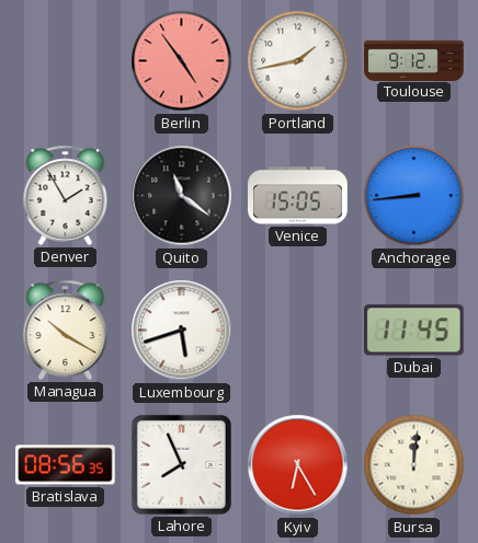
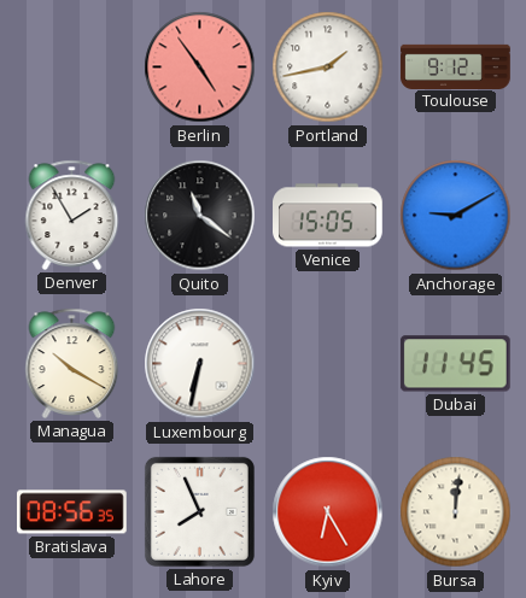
Anchorage: 8:44 -> 9:10 (456, 216)
Luxembourg: 5:42 -> 6:32 (200, 364)
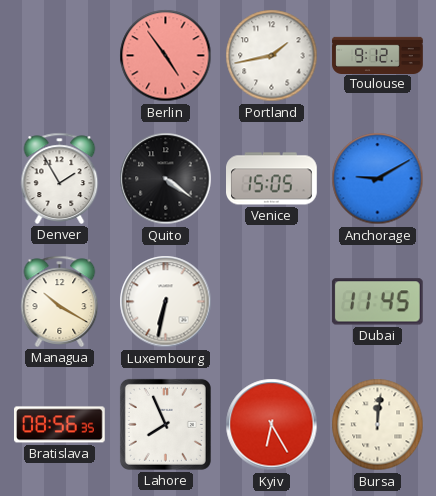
Quito: 11:21 -> 4:21 (166, 179)
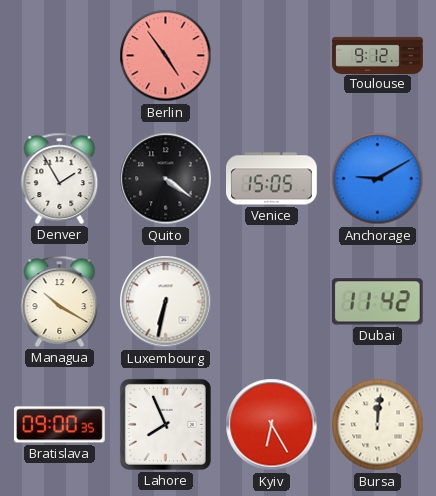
Portland: 1:43 -> none (272, 56)
Dubai: 11:45 -> 11:42 (377, 302)
Bratislava: 08:56 -> 09:00 (60, 425)
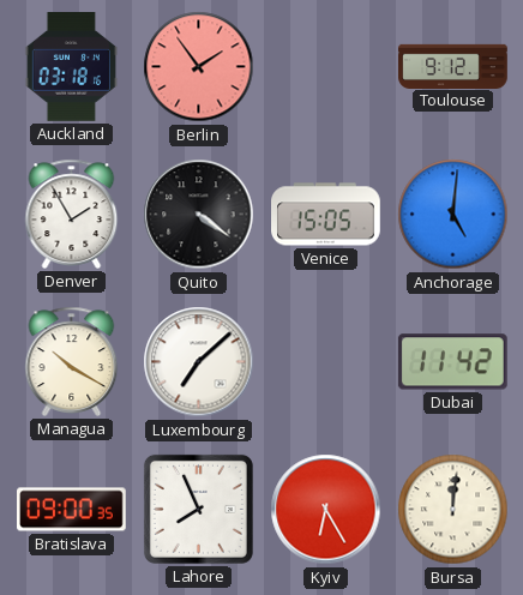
Auckland: none -> 03:18 (71, 67)
Berlin: 4:54 -> 1:54 (199, 67)
Anchorage: 9:10 -> 5:01 (453, 215)
Luxembourg: 6:32 -> 7:08 (199, 362)
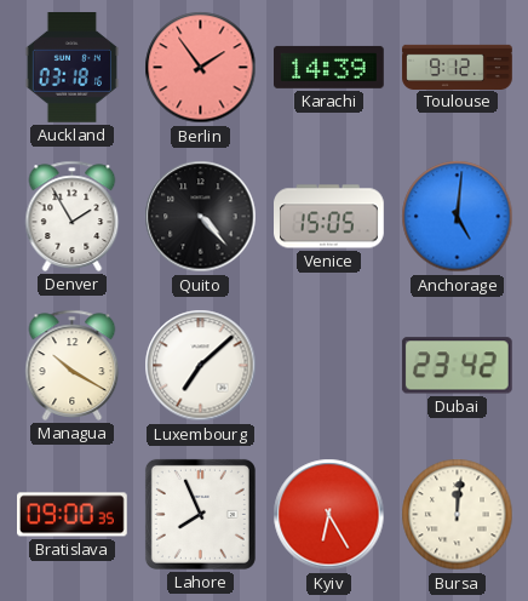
Karachi: none -> 14:39 (329, 67)
Quito: 4:21 -> 4:23 (201, 217)
Dubai: 11:42 -> 23:42 (457, 366)
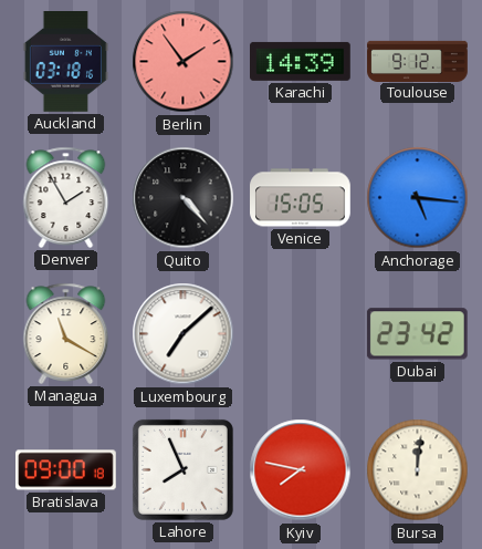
Anchorage: 5:01 -> 5:16 (418, 198)
Managua: 10:20 -> 11:20 (66, 333)
Bratislava: 09:00:35 -> 09:00:18 (66, 470)
Kyiv: 6:25 -> 7:47 (301, 470)
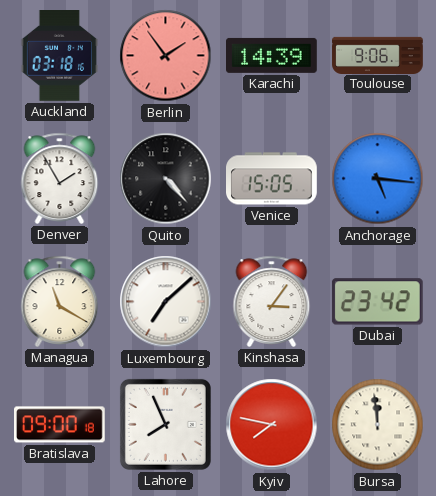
Toulouse: 9:12 -> 9:06 (378, 55)
Kinshasa: none -> 3:06 (272, 301)
Bursa: 12:01 -> 11:59 (378, 425)
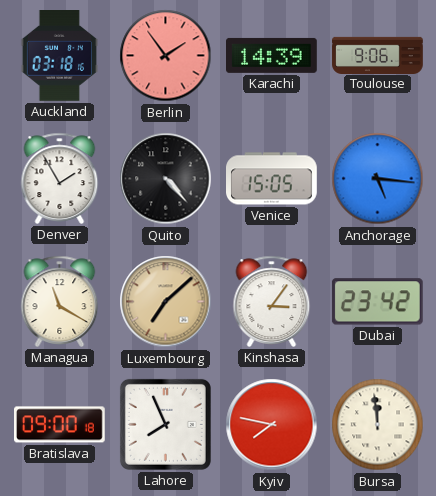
Luxembourg dial: white -> champagne (166, 302)
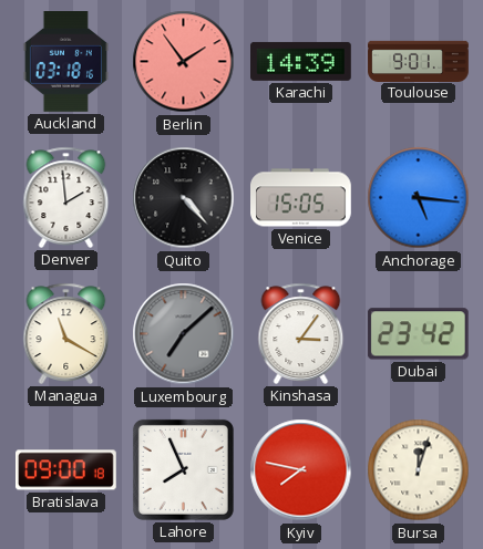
Toulouse: 9:06 -> 9:01 (419, 61)
Denver: 1:55 -> 1:59 (66, 197)
Luxembourg dial: champagne -> grey (184, 334)
Bursa: 11:59 -> 12:03 (419, 470)
